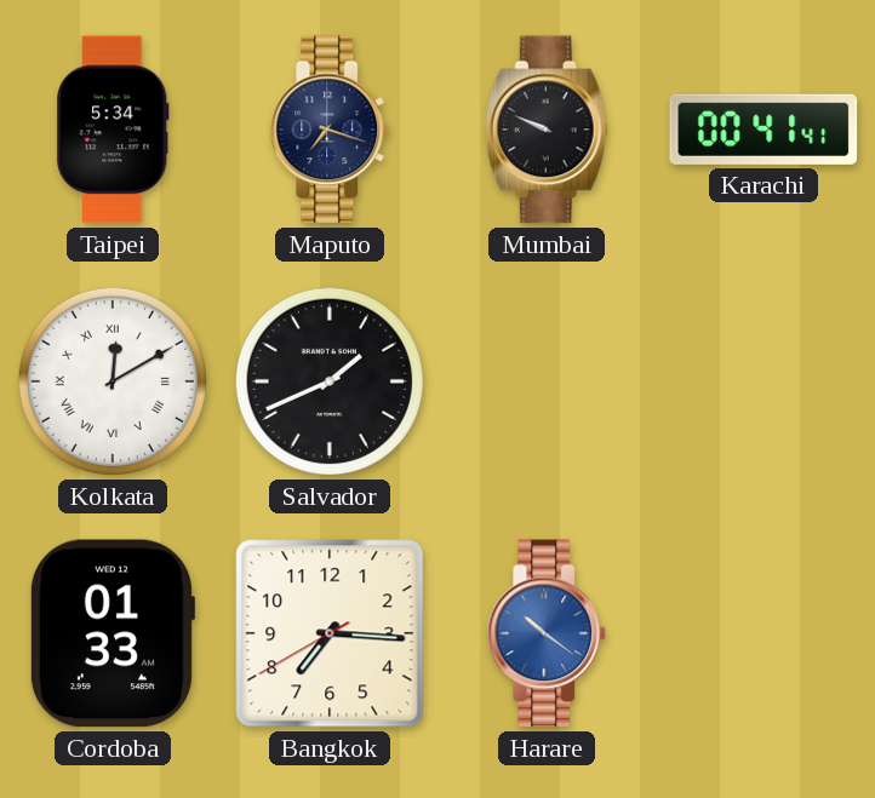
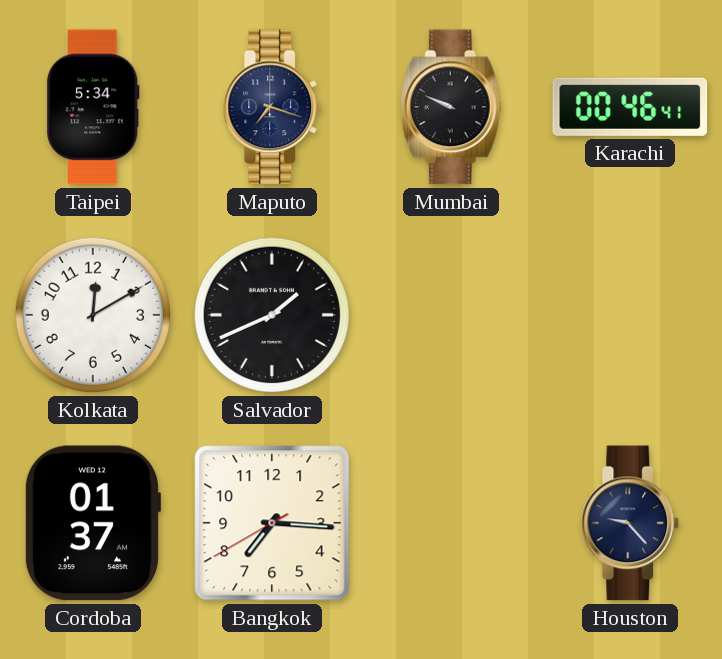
Karachi: 00:41 -> 00:46 (630, 107)
Kolkata numerals: Roman -> Arabic (93, 315)
Cordoba: 01:33 -> 01:37 (92, 523)
Harare: 10:21 -> none (547, 633)
Houston: none -> 9:23 (630, 523)
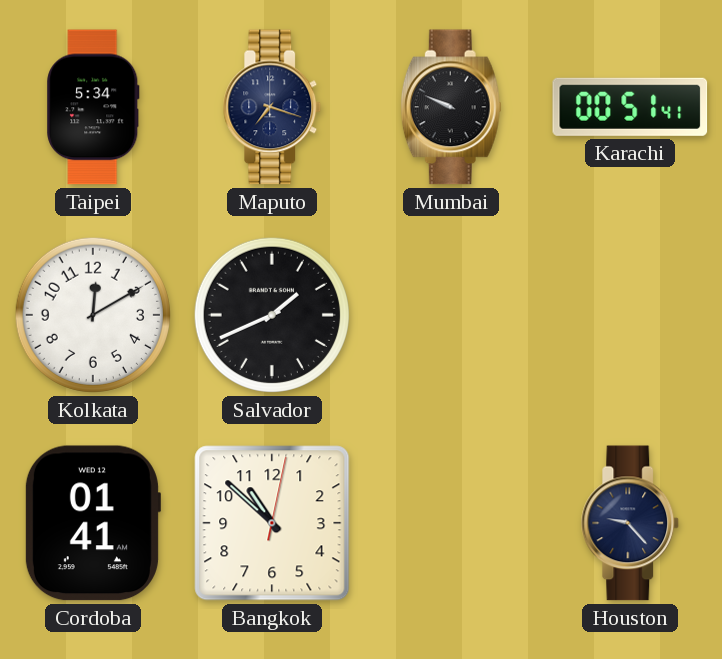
Karachi: 00:46 -> 00:51 (630, 107)
Cordoba: 01:37 -> 01:41 (92, 523)
Bangkok: 7:15 -> 10:52 (272, 523)
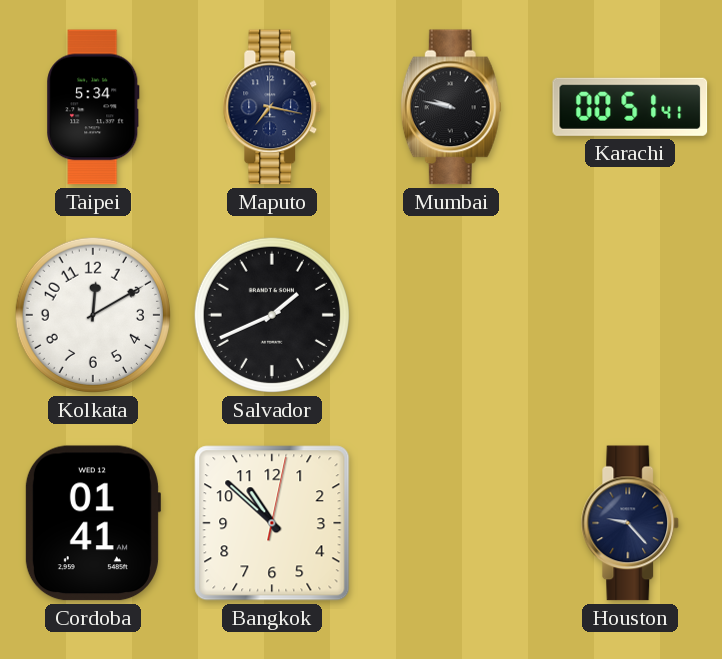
Maputo: 7:18 -> 7:17 (272, 107)
Mumbai: 9:49 -> 9:47 (451, 107)
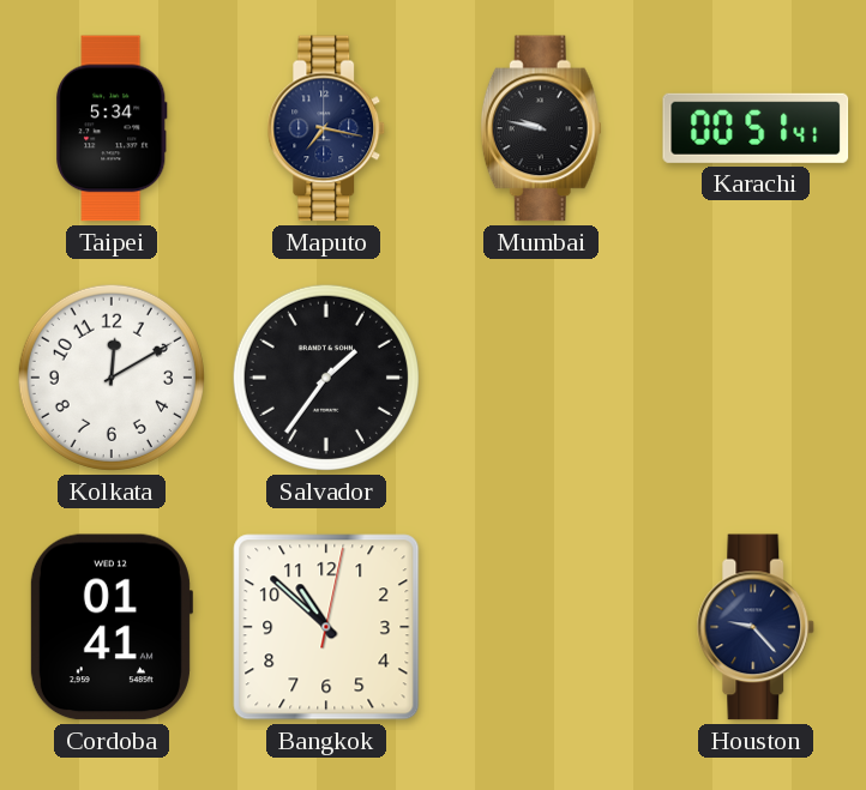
Salvador: 1:41 -> 1:36 (326, 378)
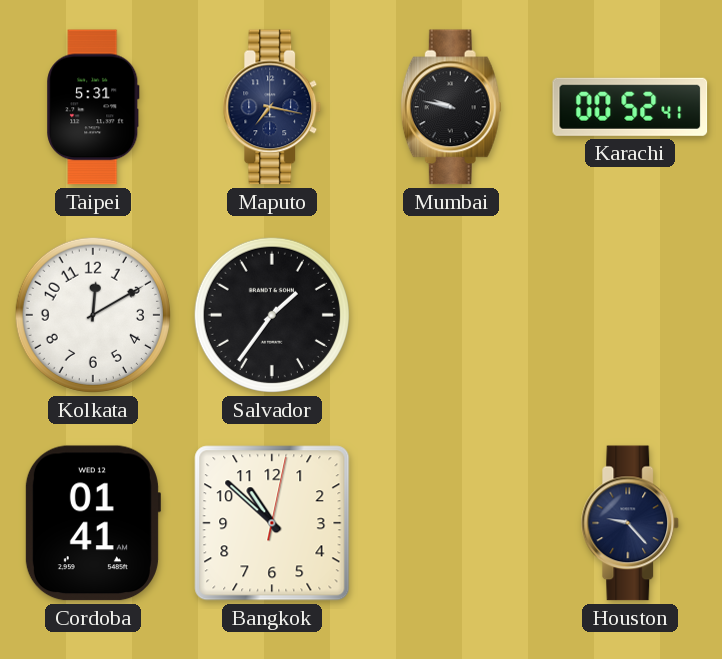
Taipei: 5:34 -> 5:31 (93, 107)
Karachi: 00:51 -> 00:52 (630, 107)
